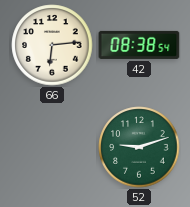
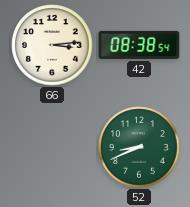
66: 6:14 -> 3:14 (52, 45)
52: 9:12 -> 8:41 (139, 147)
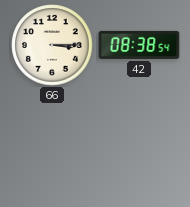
66: 3:14 -> 3:15 (52, 45)
52: 8:41 -> none (139, 147)
